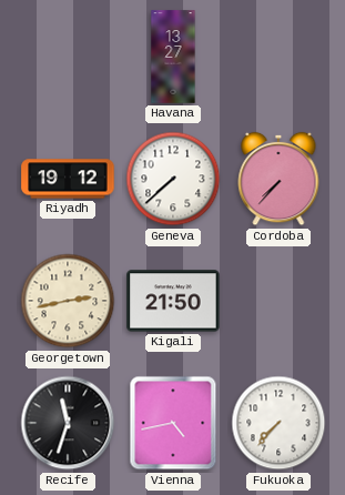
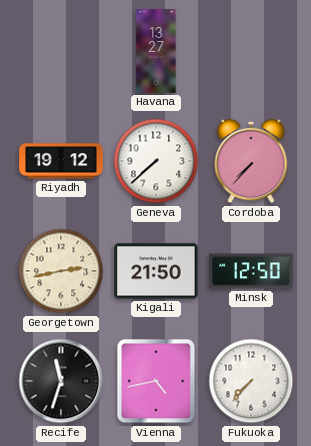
Minsk: none -> 12:50 (251, 271)
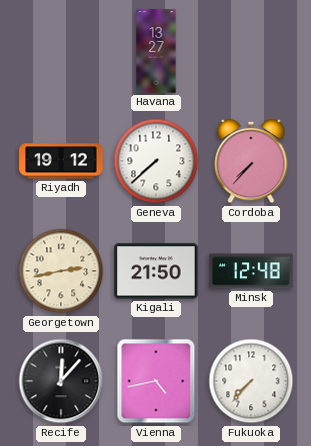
Minsk: 12:50 -> 12:48 (251, 271)
Recife: 11:33 -> 12:07 (61, 381)
